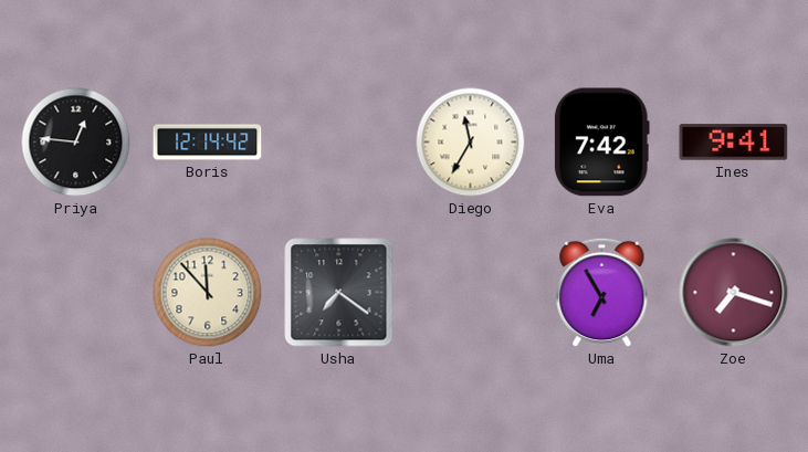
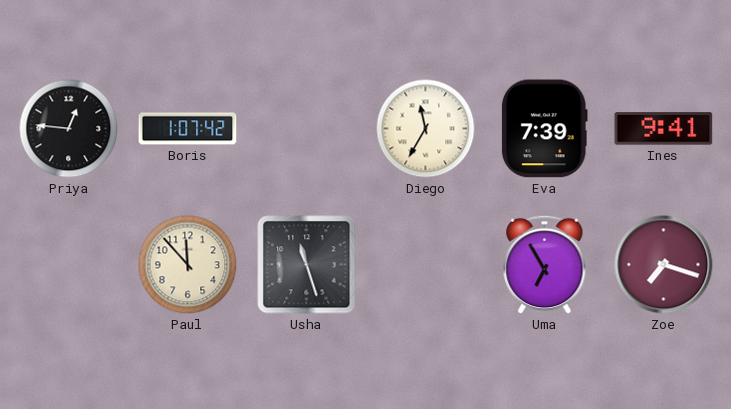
Boris: 12:14 -> 1:07 (188, 129)
Eva: 7:42 -> 7:39 (544, 129)
Usha: 7:21 -> 11:27 (307, 265)
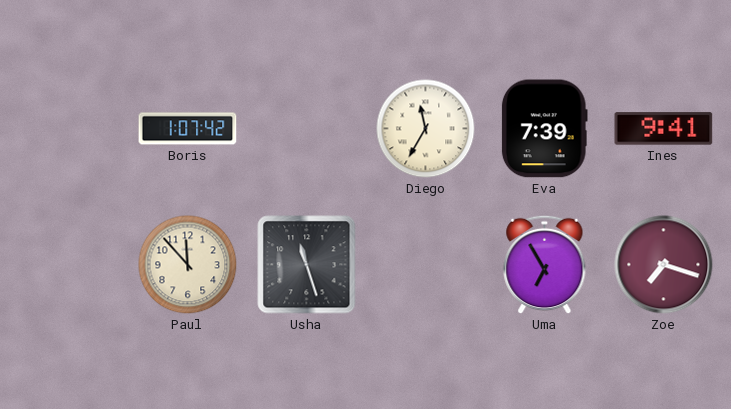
Priya: 12:46 -> none (69, 129)
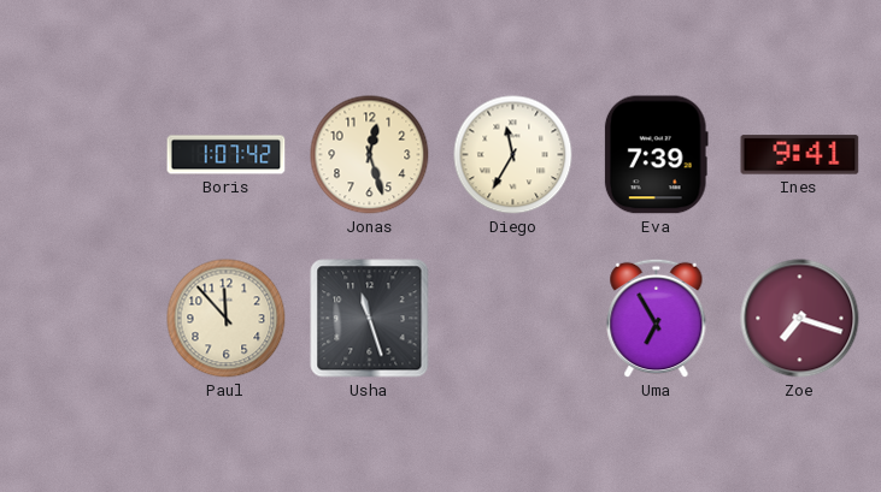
Jonas: none -> 12:27 (370, 155)
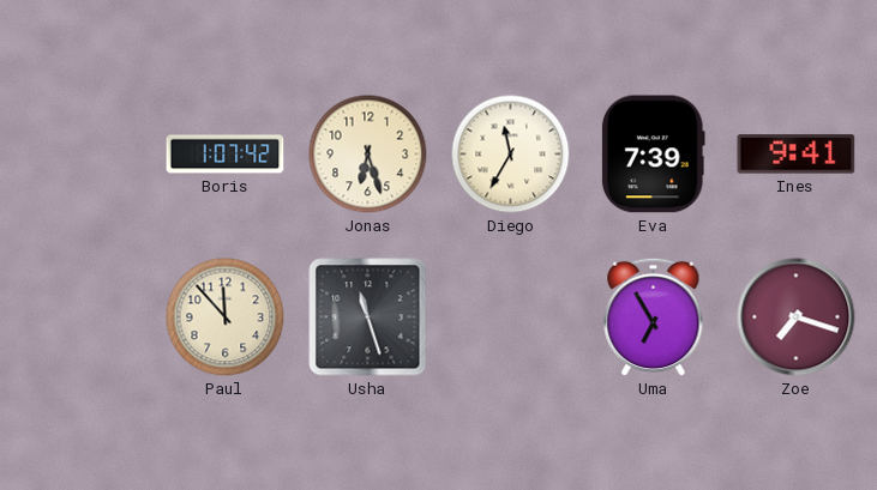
Jonas: 12:27 -> 6:27 (368, 155)
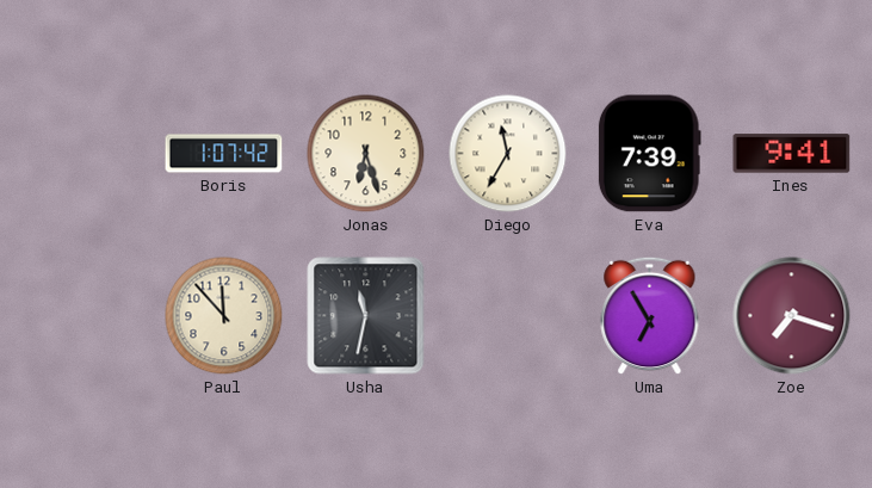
Usha: 11:27 -> 11:32 (366, 316)
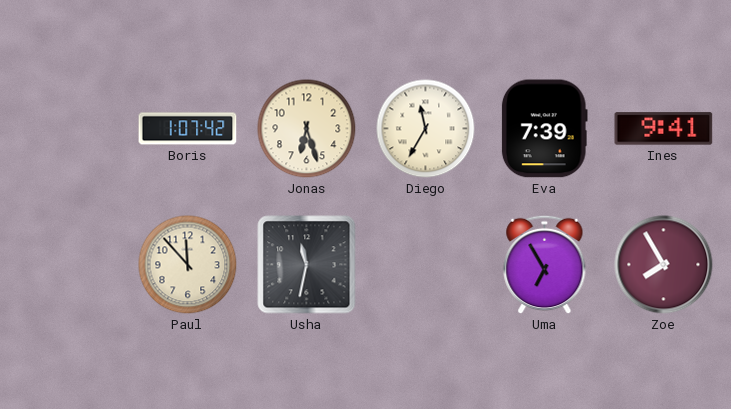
Zoe: 7:18 -> 7:55 (664, 265)
